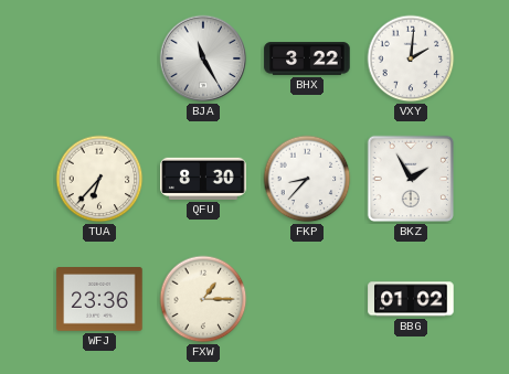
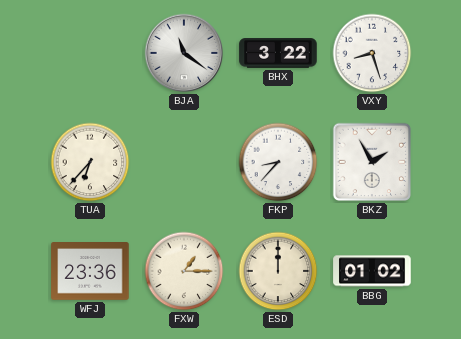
BJA: 11:25 -> 11:21 (184, 53)
VXY: 2:01 -> 8:27 (372, 53)
QFU: 8:30 -> none (203, 179)
ESD: none -> 12:00 (278, 271)
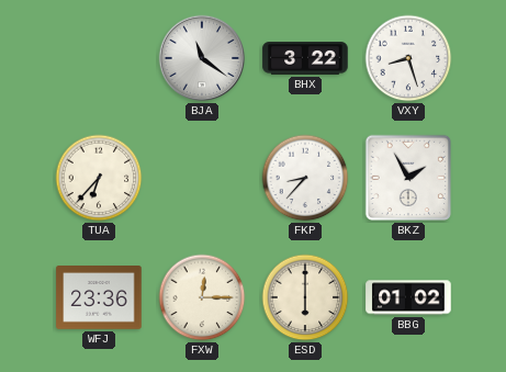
FXW: 1:15 -> 12:15 (202, 297)
ESD: 12:00 -> 6:00 (305, 297)
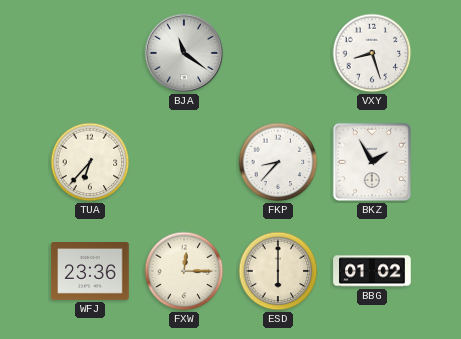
BHX: 3:22 -> none (305, 58)
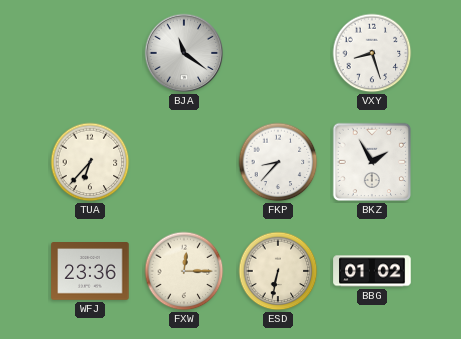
ESD: 6:00 -> 6:32 (278, 271)
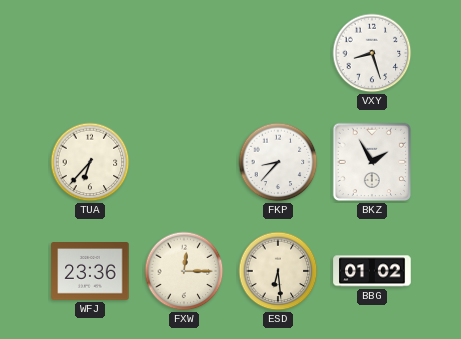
BJA: 11:21 -> none (184, 53)
ESD: 6:32 -> 6:29 (278, 271)
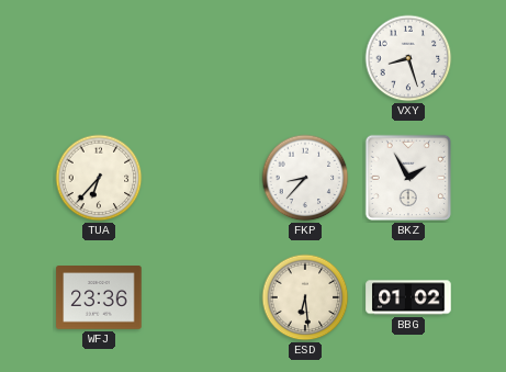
FXW: 12:15 -> none (184, 271)
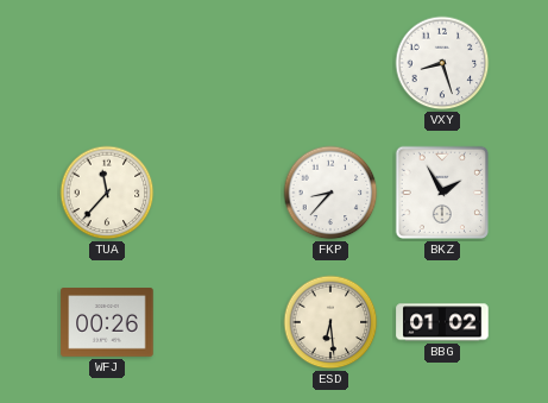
TUA: 6:37 -> 11:37 (107, 193)
WFJ: 23:36 -> 00:26 (107, 323)
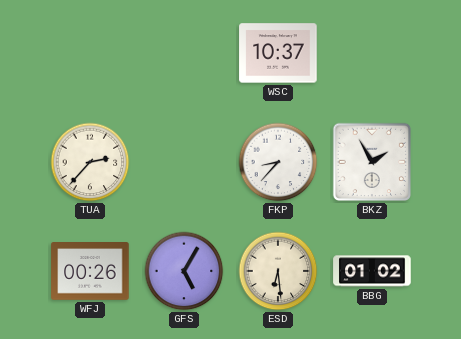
WSC: none -> 10:37 (278, 53)
VXY: 8:27 -> none (442, 63)
TUA: 11:37 -> 2:37 (90, 162)
GFS: none -> 5:05 (184, 271)
